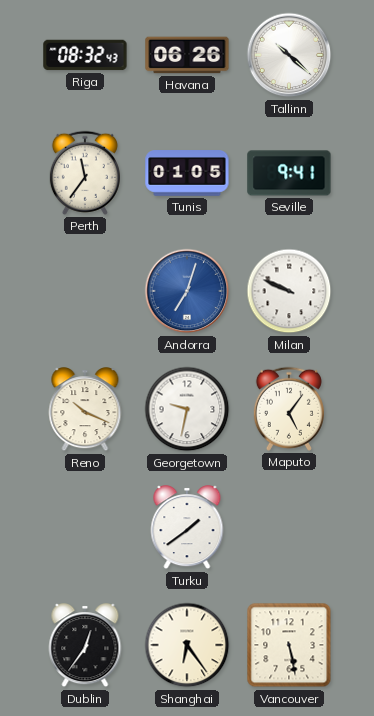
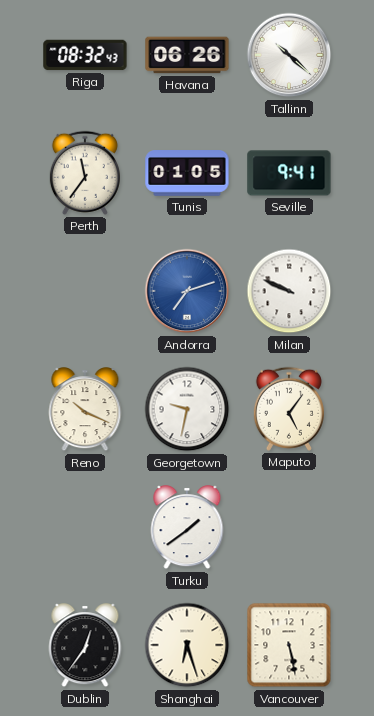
Andorra: 7:03 -> 7:12 (187, 291)
Shanghai: 6:24 -> 6:27 (187, 645)
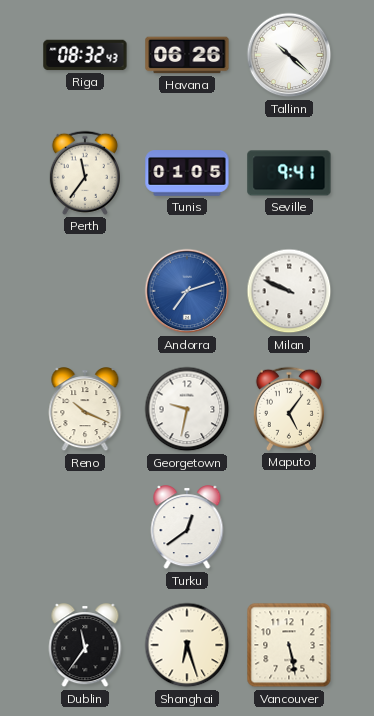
Turku: 1:39 -> 12:39 (187, 528)
Dublin: 12:36 -> 11:36 (85, 646)
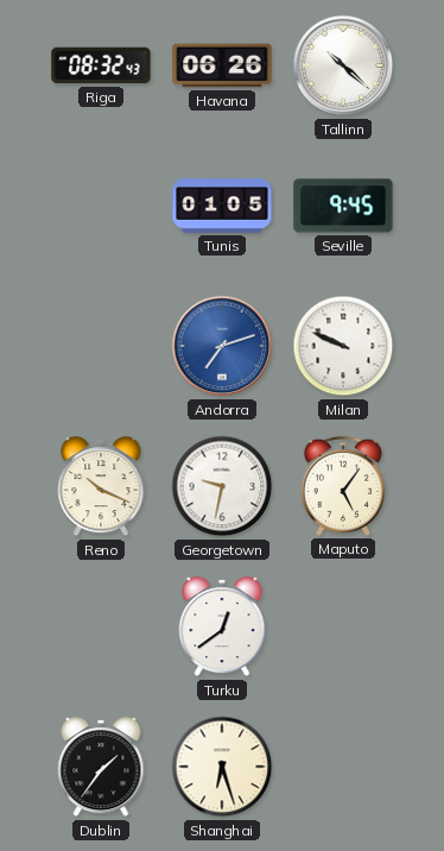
Perth: 11:36 -> none (85, 173)
Seville: 9:41 -> 9:45 (343, 206)
Dublin: 11:36 -> 1:36 (101, 768)
Vancouver: 5:28 -> none (289, 645)
